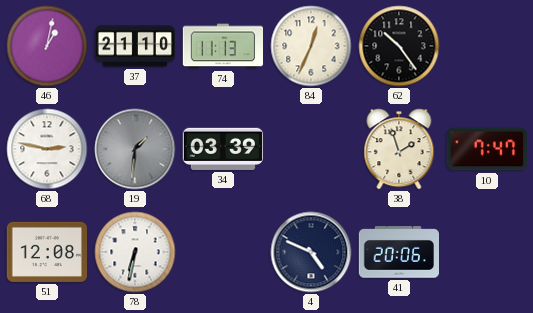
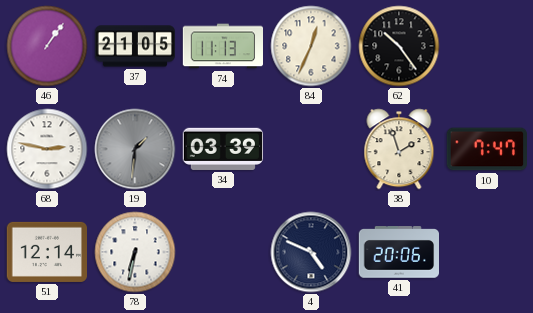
46: 1:02 -> 1:06 (47, 46)
37: 21:10 -> 21:05 (135, 46)
51: 12:08 -> 12:14 (46, 252)
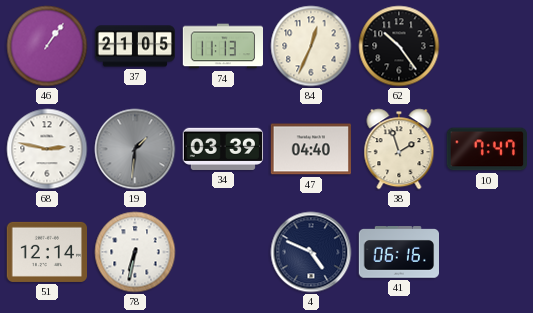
47: none -> 04:40 (310, 149)
41: 20:06 -> 06:16 (398, 252)
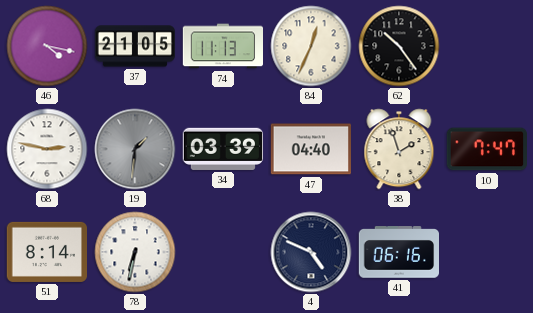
46: 1:06 -> 4:17 (47, 46)
51: 12:14 -> 8:14 (46, 252)
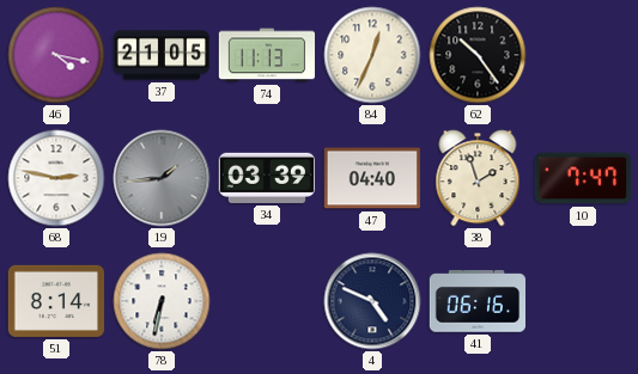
19: 1:31 -> 1:44 (162, 178)
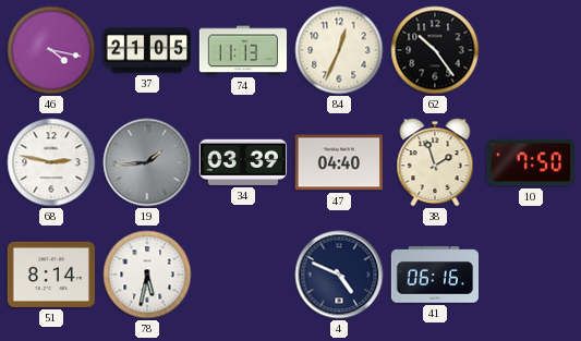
10: 7:47 -> 7:50 (530, 162)
78: 6:32 -> 5:32 (147, 275)
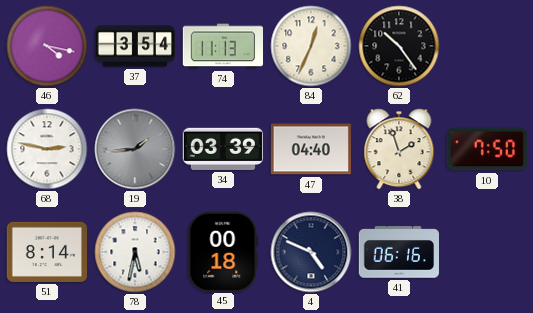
37: 21:05 -> 3:54 (135, 46)
45: none -> 00:18 (223, 251)
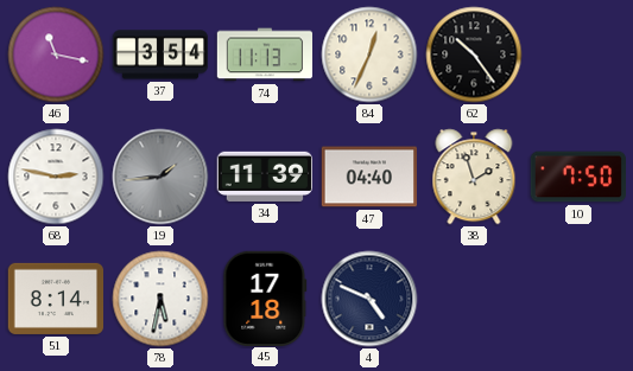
46: 4:17 -> 11:17 (56, 55)
34: 03:39 -> 11:39 (264, 177)
45: 00:18 -> 17:18 (265, 298)
41: 06:16 -> none (398, 252)
